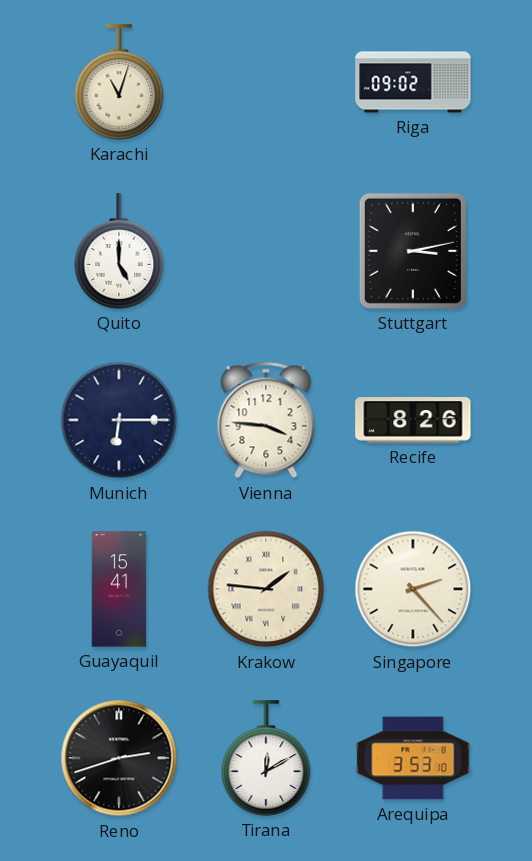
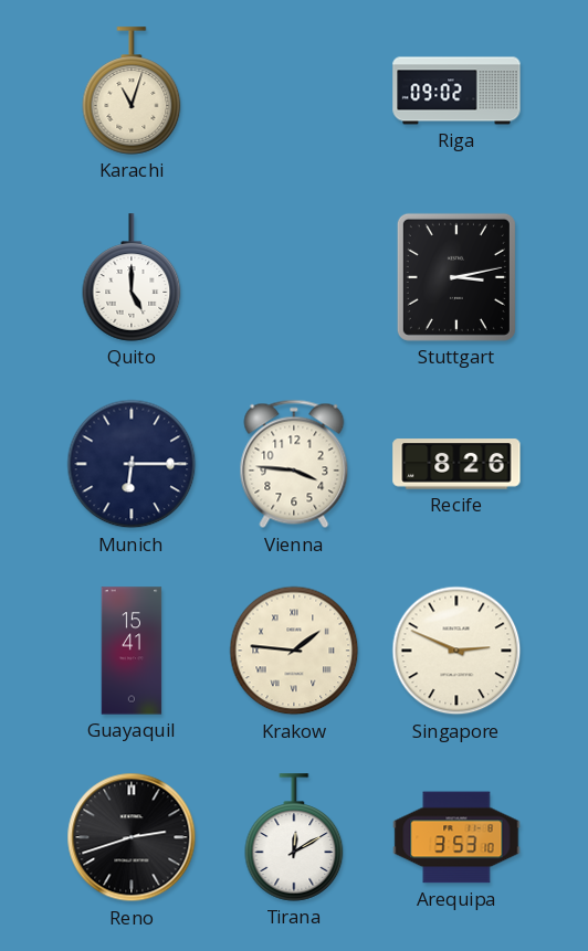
Singapore: 2:23 -> 2:49 (456, 651)
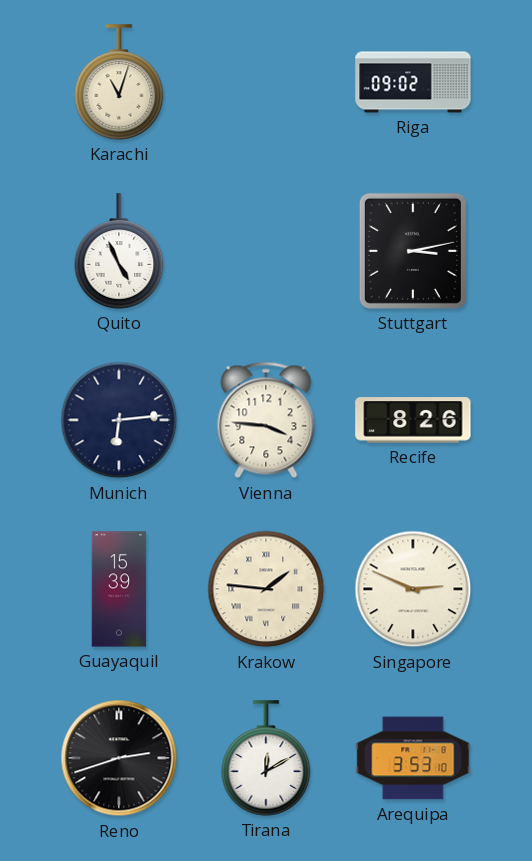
Quito: 5:00 -> 4:56 (119, 251)
Munich: 6:15 -> 6:14 (119, 420)
Guayaquil: 15:41 -> 15:39 (119, 589)
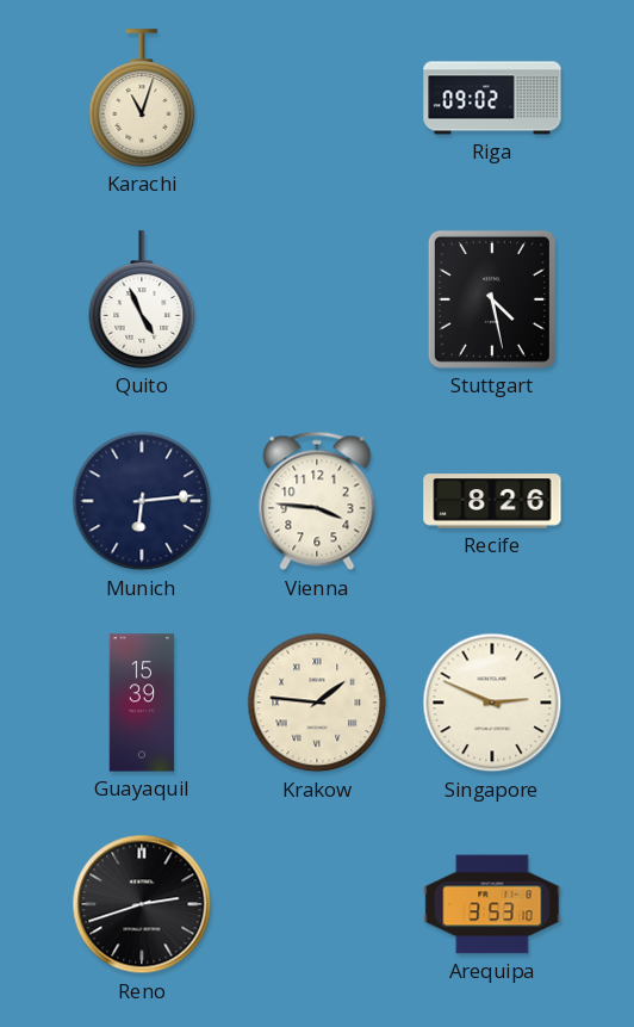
Stuttgart: 3:13 -> 4:28 (492, 299)
Tirana: 12:10 -> none (266, 758)
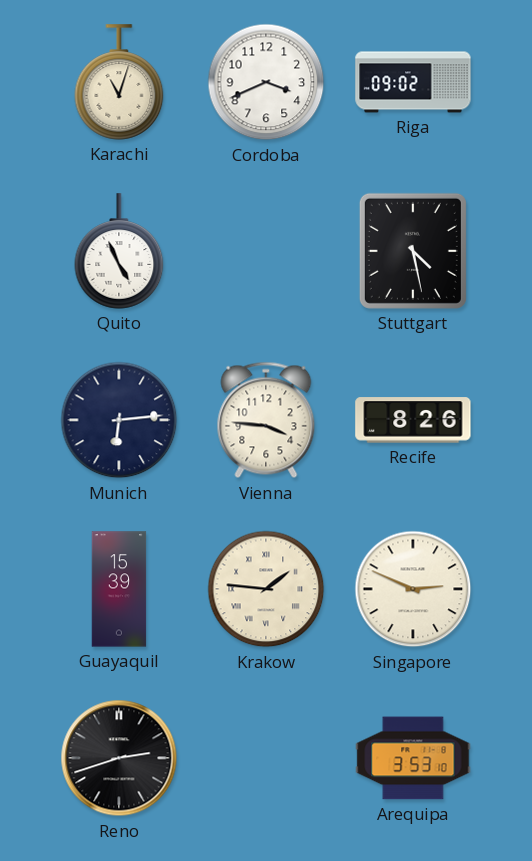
Cordoba: none -> 3:41 (266, 82)
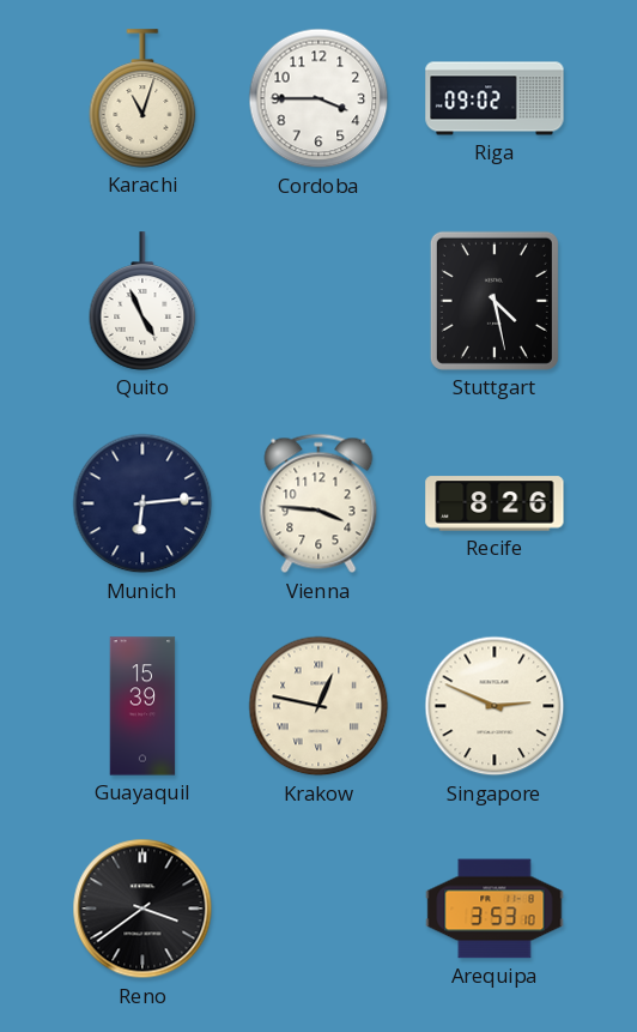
Cordoba: 3:41 -> 3:45 (318, 98)
Krakow: 1:46 -> 12:47 (318, 706)
Reno: 2:42 -> 3:39 (142, 909)
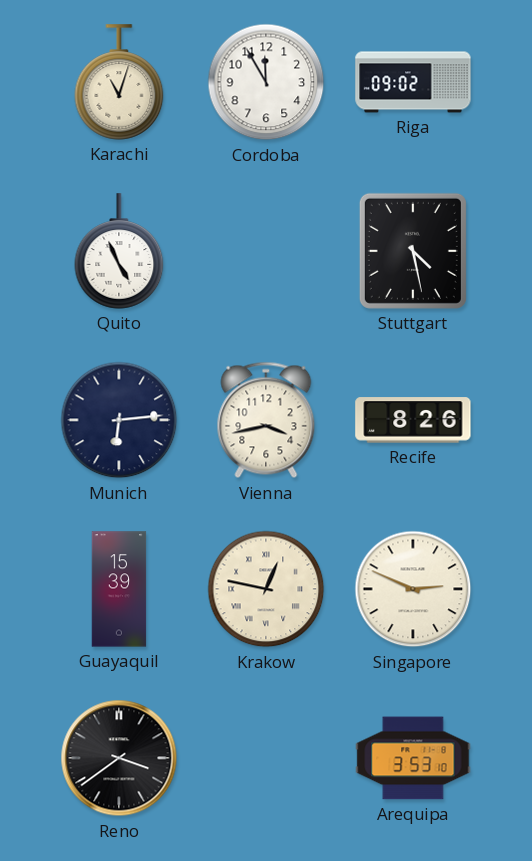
Cordoba: 3:45 -> 11:55 (266, 82)
Vienna: 3:46 -> 3:43 (266, 420)
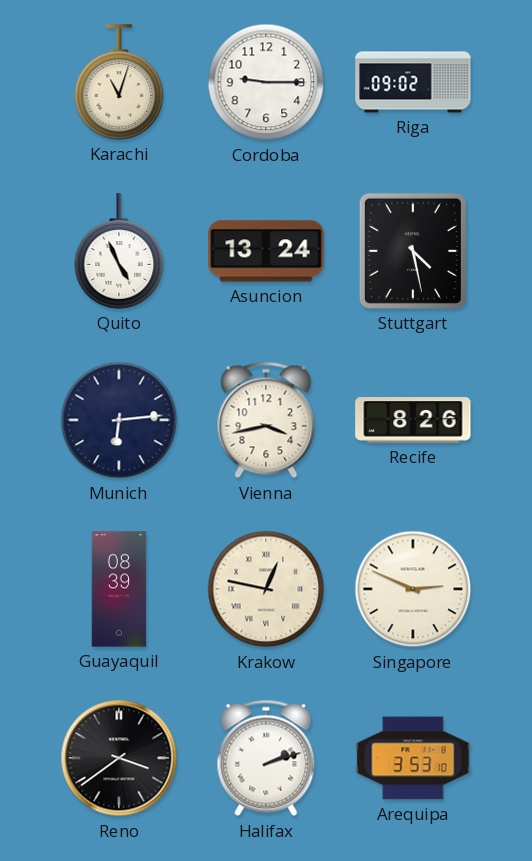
Cordoba: 11:55 -> 9:15 (266, 82)
Asuncion: none -> 13:24 (266, 251)
Guayaquil: 15:39 -> 08:39 (119, 589)
Halifax: none -> 2:12 (266, 758)
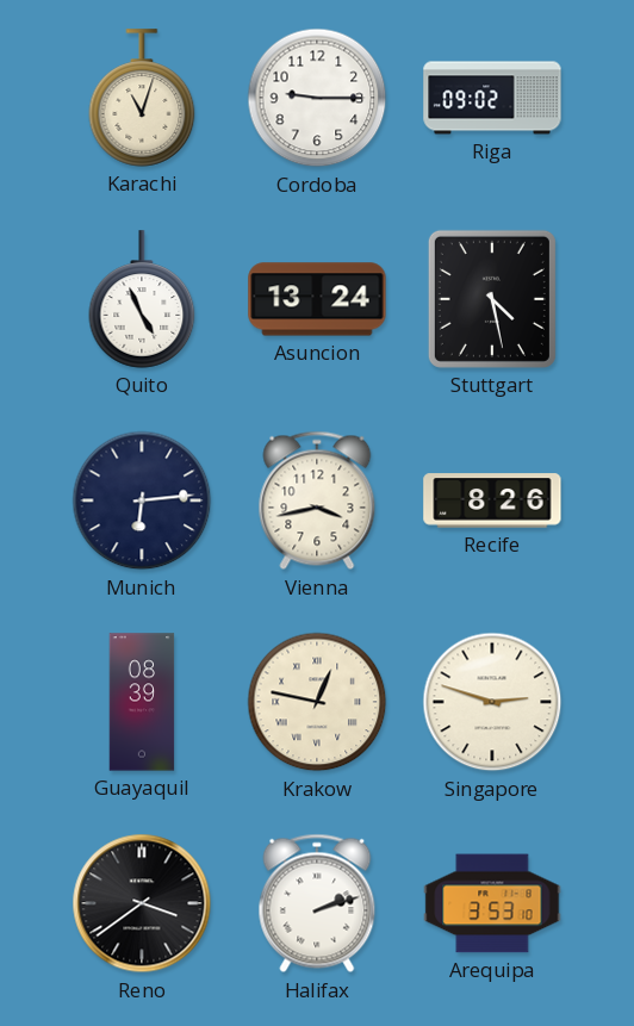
Singapore: 2:49 -> 2:48 (492, 702)
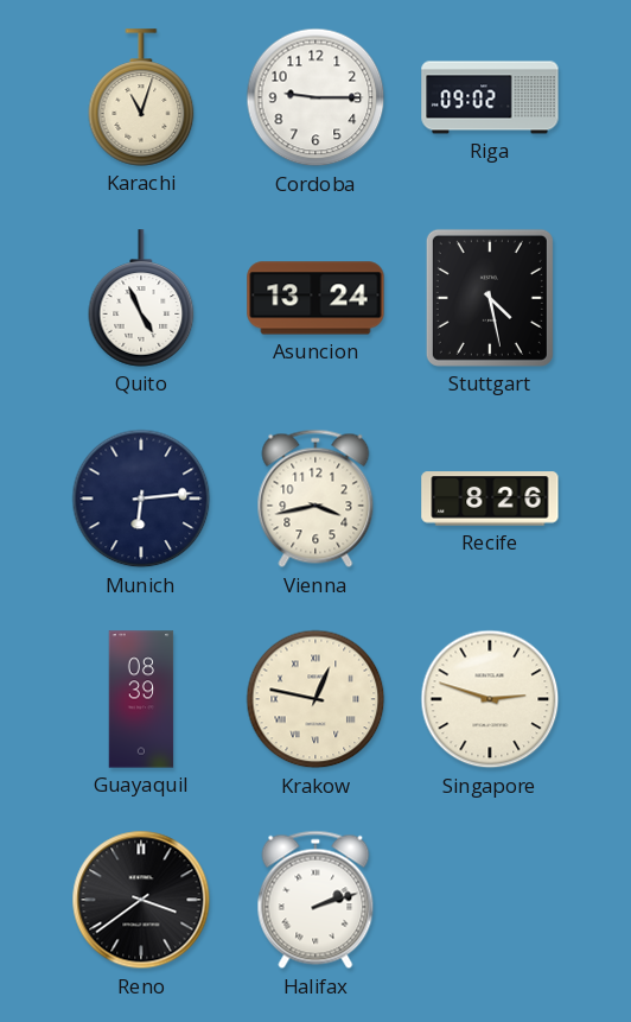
Arequipa: 3:53 -> none (492, 903)
